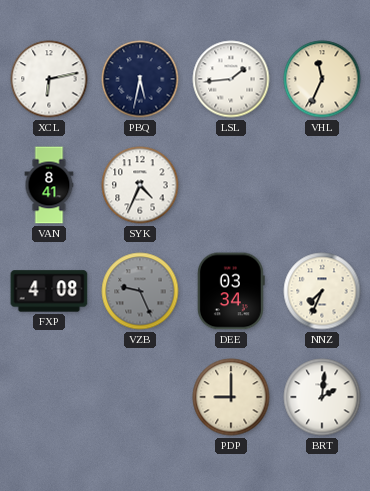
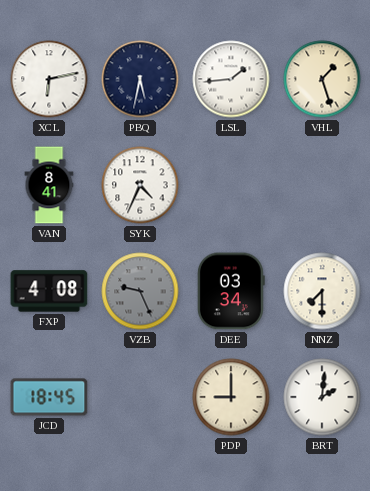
VHL: 11:34 -> 1:27 (322, 79)
NNZ: 7:34 -> 7:30 (322, 291)
JCD: none -> 18:45 (49, 397)
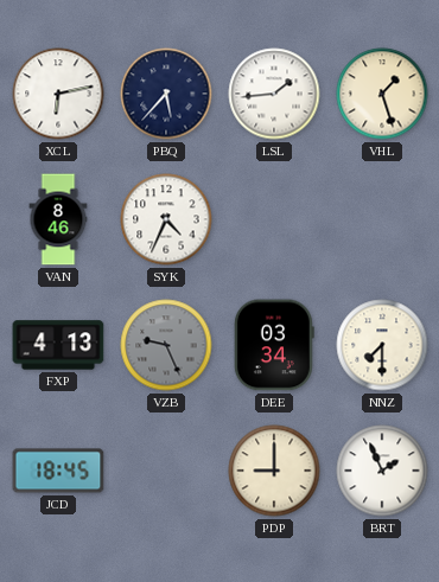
PBQ: 5:32 -> 5:37 (166, 94)
VAN: 8:41 -> 8:46 (58, 219)
FXP: 4:08 -> 4:13 (58, 345)
BRT: 2:01 -> 1:56 (382, 471)
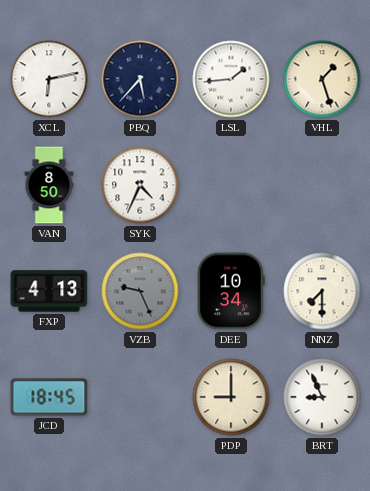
VAN: 8:46 -> 8:50 (49, 185)
DEE: 03:34 -> 10:34 (231, 291)
BRT: 1:56 -> 8:56 (322, 397)
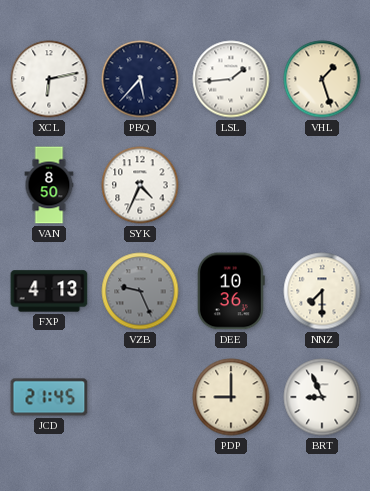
DEE: 10:34 -> 10:36 (231, 291)
JCD: 18:45 -> 21:45 (49, 397)
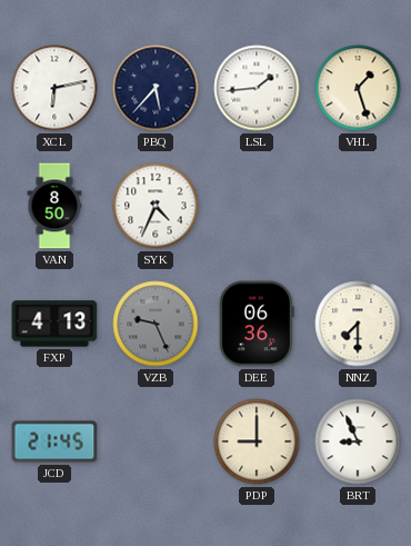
DEE: 10:36 -> 06:36 (257, 324)
